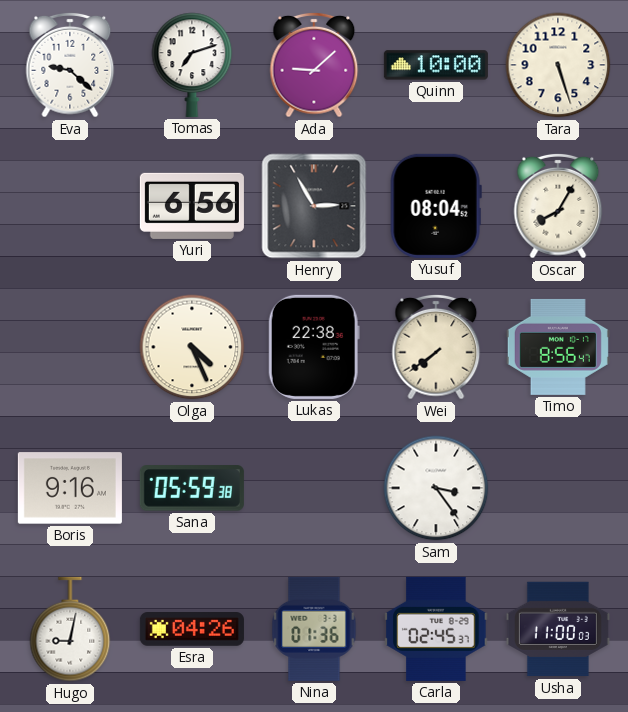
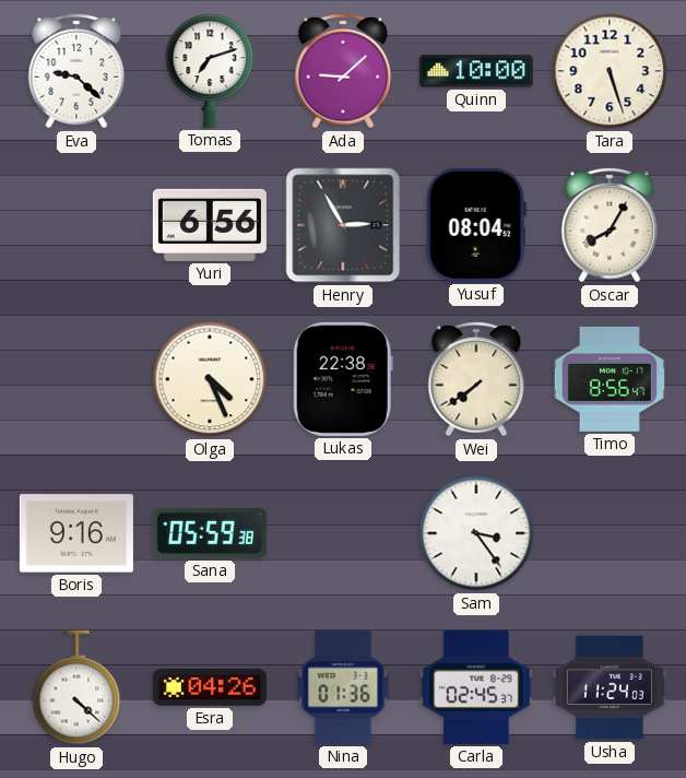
Hugo: 9:02 -> 4:22 (76, 687)
Usha: 11:00 -> 11:24 (610, 687)
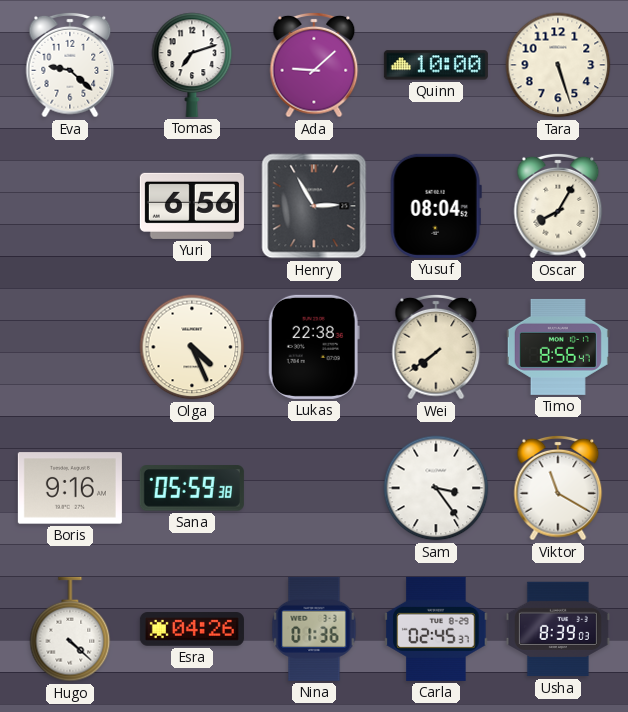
Viktor: none -> 11:20 (558, 488)
Usha: 11:24 -> 8:39 (558, 629)
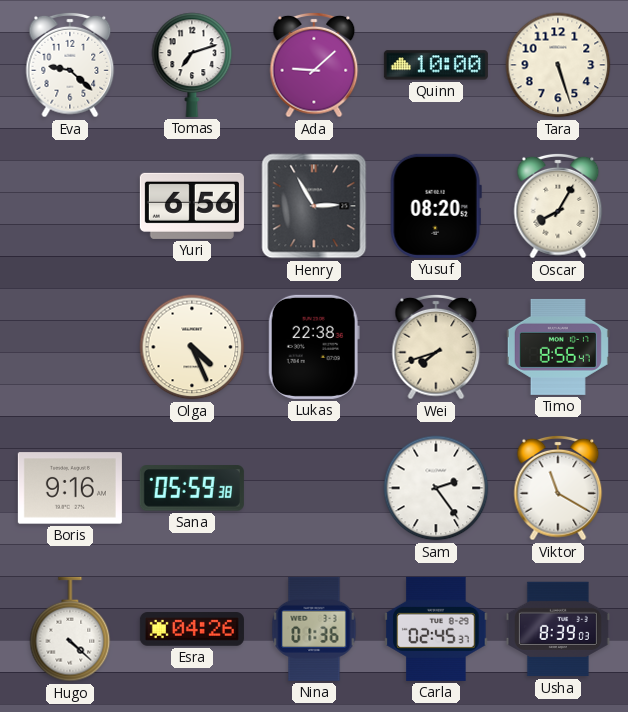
Yusuf: 08:04 -> 08:20 (436, 206)
Wei: 7:39 -> 7:42 (436, 347)
Sam: 3:24 -> 2:24 (436, 488)
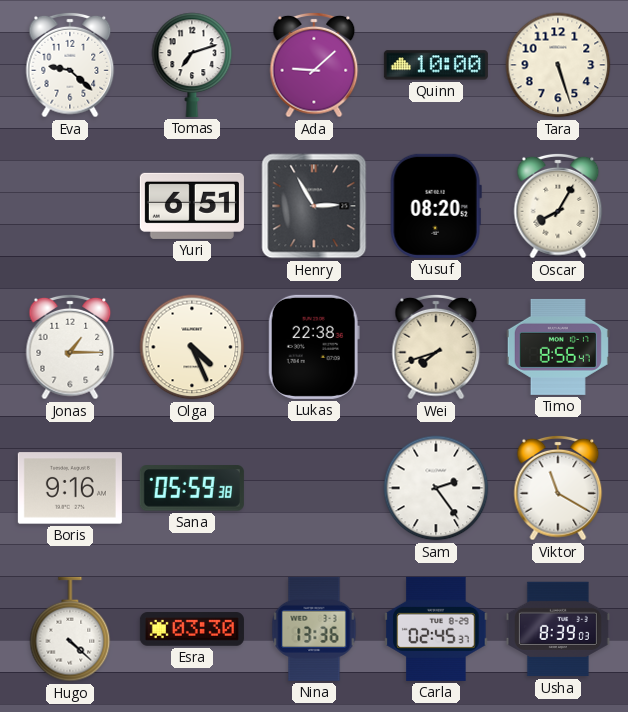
Yuri: 6:56 -> 6:51 (192, 206)
Jonas: none -> 1:15 (70, 347)
Esra: 04:26 -> 03:30 (192, 629)
Nina: 01:36 -> 13:36 (314, 629)
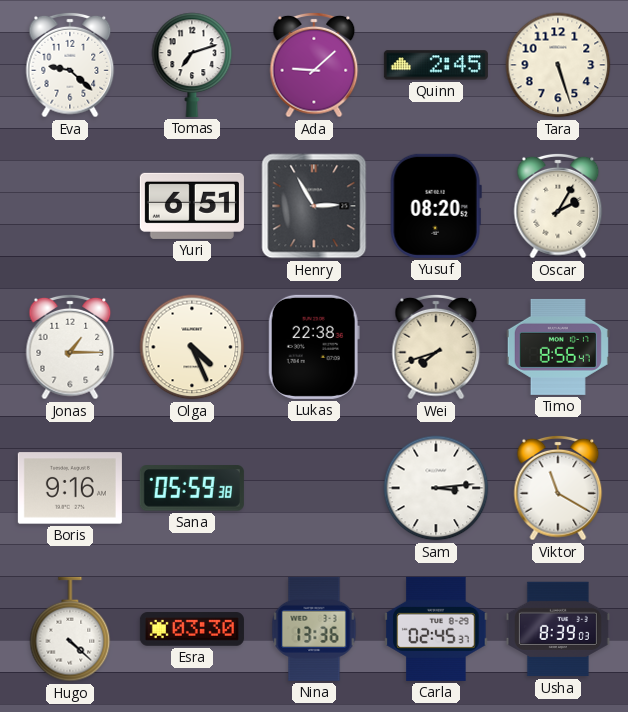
Quinn: 10:00 -> 2:45 (436, 65)
Oscar: 8:05 -> 2:05 (558, 206)
Sam: 2:24 -> 3:14 (436, 488)
